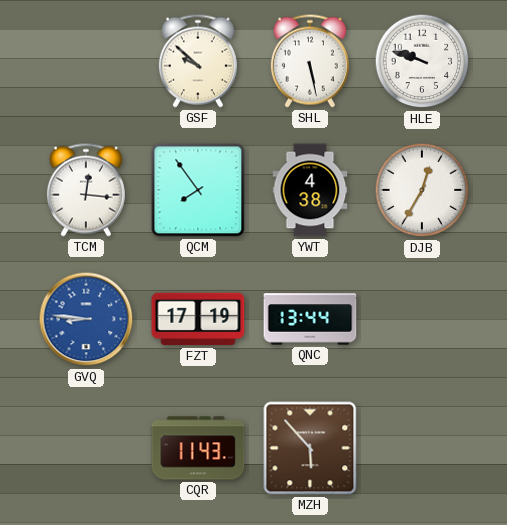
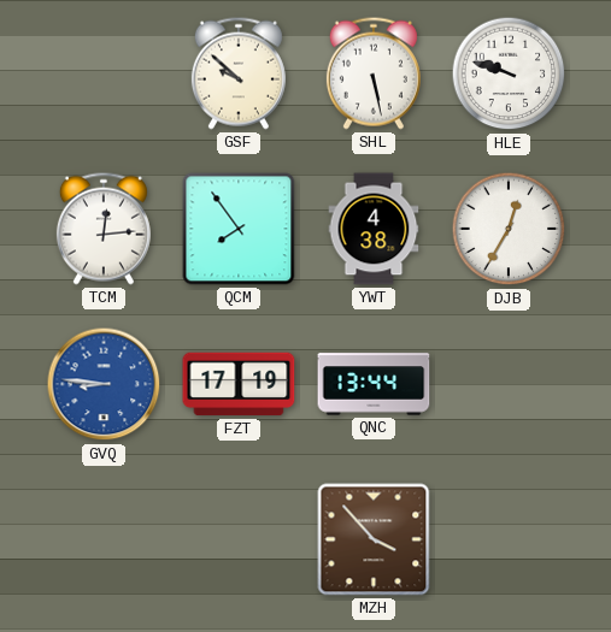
TCM: 12:16 -> 12:14 (104, 229)
CQR: 11:43 -> none (198, 448)
MZH: 5:53 -> 3:53 (374, 539)
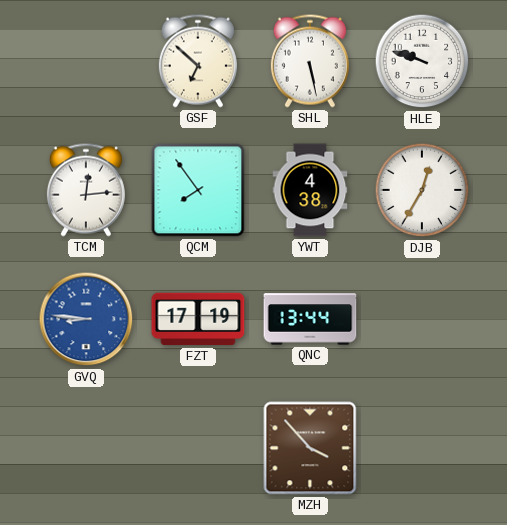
GSF: 9:52 -> 6:52 (198, 61)
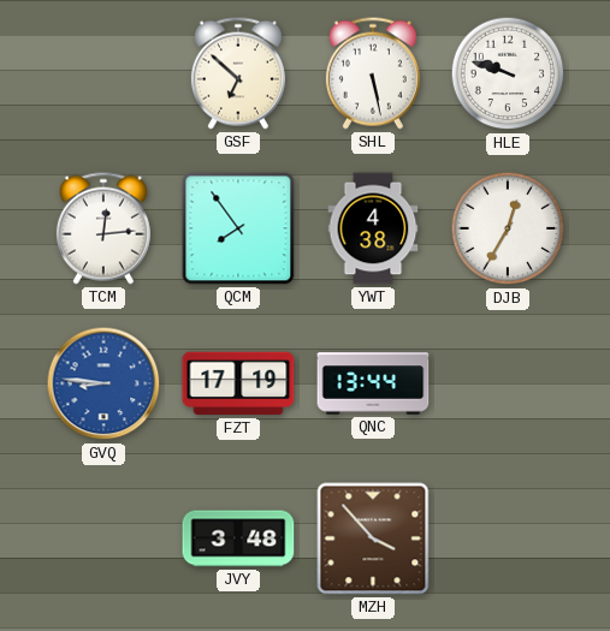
JVY: none -> 3:48 (238, 538)
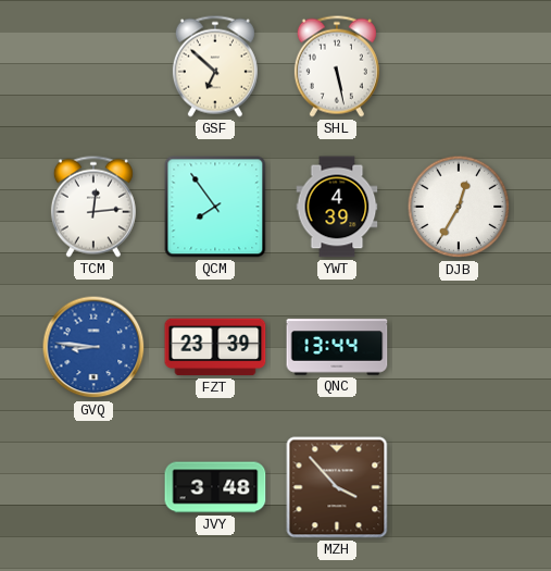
HLE: 9:48 -> none (508, 73)
YWT: 4:38 -> 4:39 (337, 207)
FZT: 17:19 -> 23:39 (215, 347)
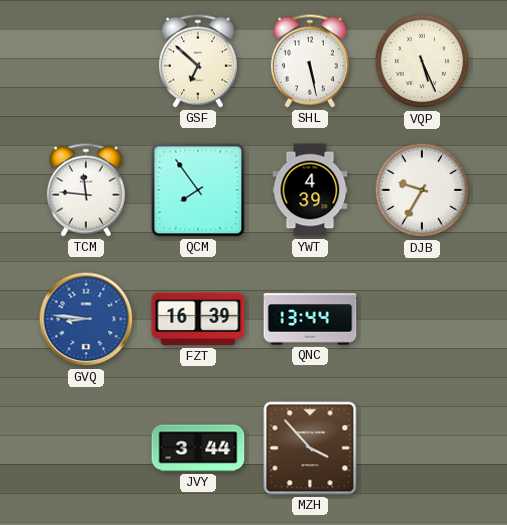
VQP: none -> 5:26 (422, 61)
TCM: 12:14 -> 11:46 (86, 190)
DJB: 12:35 -> 9:35 (422, 190)
FZT: 23:39 -> 16:39 (198, 319)
JVY: 3:48 -> 3:44 (198, 448)
